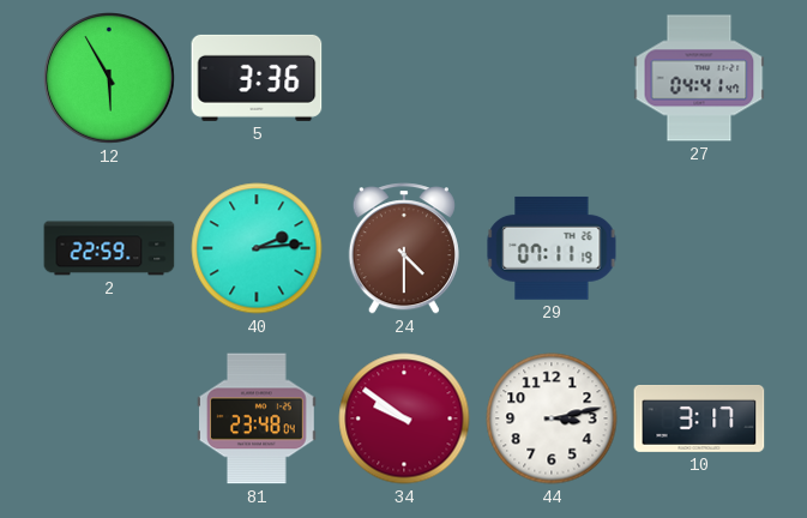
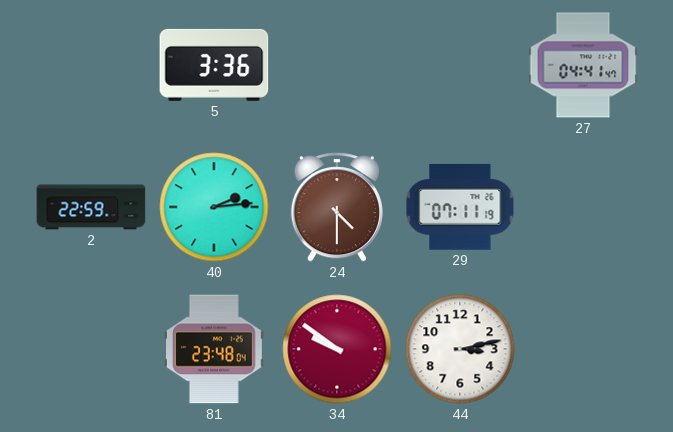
12: 5:55 -> none (110, 79)
10: 3:17 -> none (699, 420)
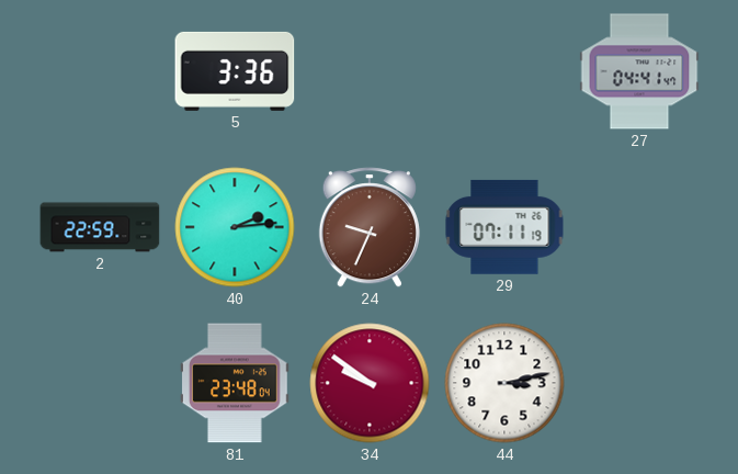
24: 4:30 -> 9:34 (370, 227)
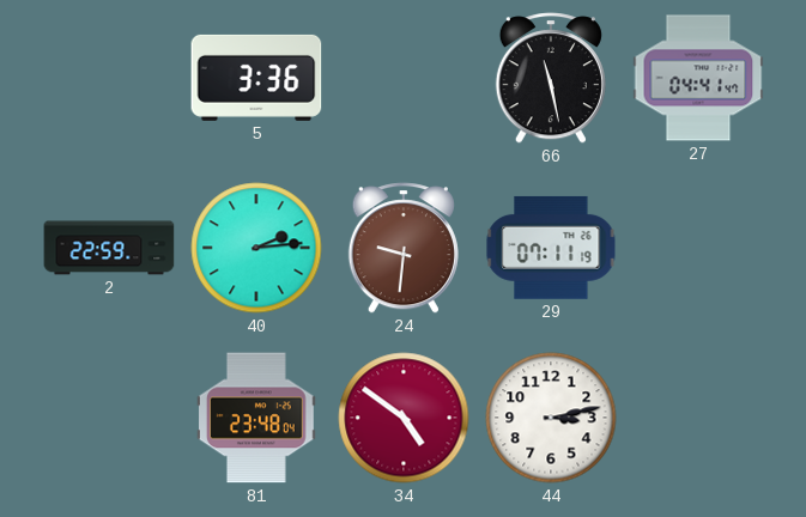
66: none -> 11:28 (551, 78)
24: 9:34 -> 9:31 (404, 248)
34: 9:51 -> 4:51 (404, 418)
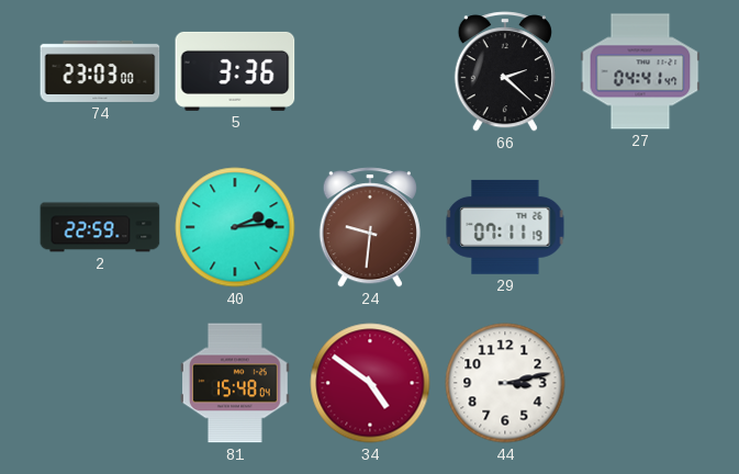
74: none -> 23:03 (100, 71)
66: 11:28 -> 2:22 (505, 71)
81: 23:48 -> 15:48 (236, 383)
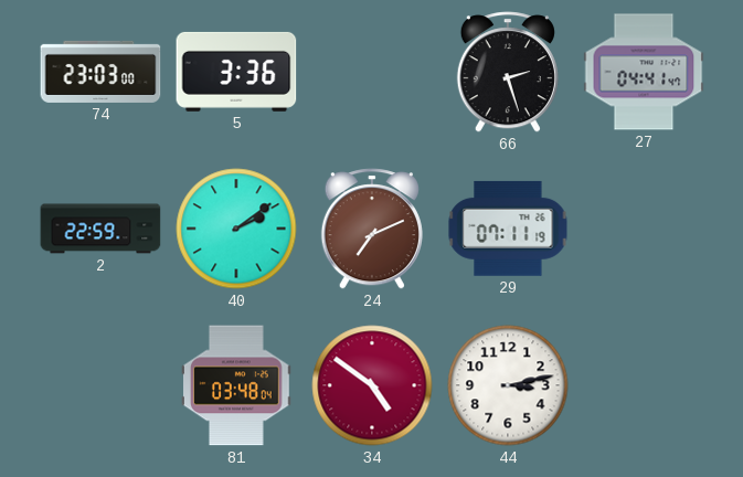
66: 2:22 -> 2:27 (508, 72)
40: 2:14 -> 2:09 (236, 229)
24: 9:31 -> 7:11 (372, 229)
81: 15:48 -> 03:48 (237, 385)
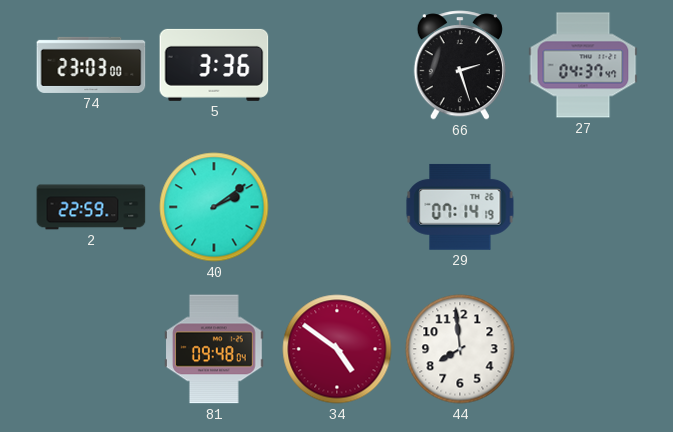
27: 04:41 -> 04:37 (583, 65)
24: 7:11 -> none (372, 229)
29: 07:11 -> 07:14 (460, 207)
81: 03:48 -> 09:48 (215, 349)
44: 3:13 -> 7:59 (460, 349)
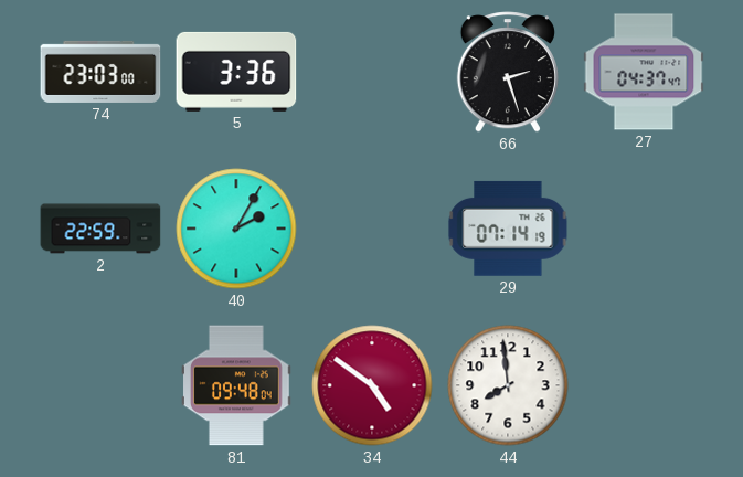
40: 2:09 -> 2:05 (236, 229)
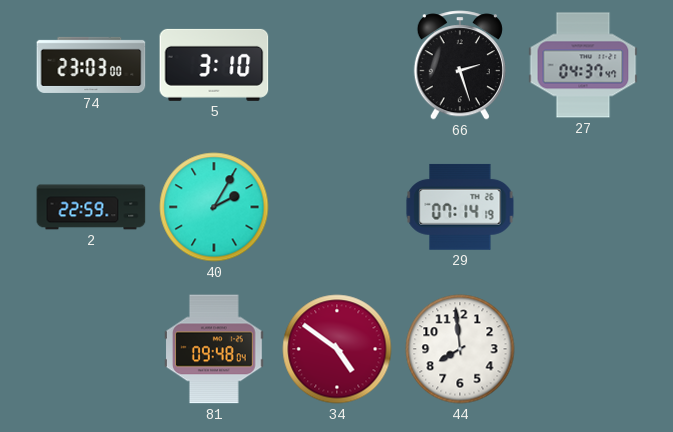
5: 3:36 -> 3:10 (214, 65)
